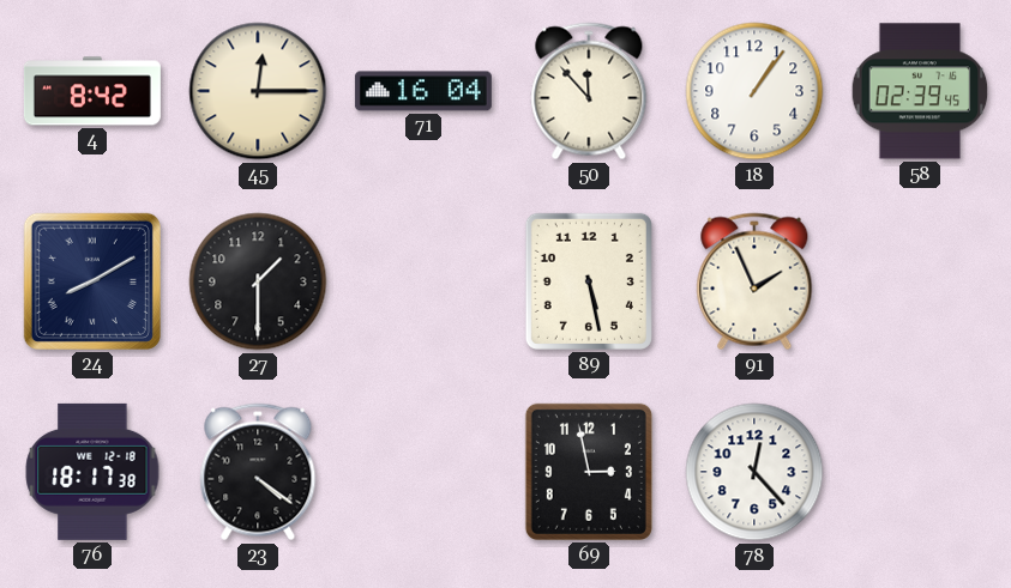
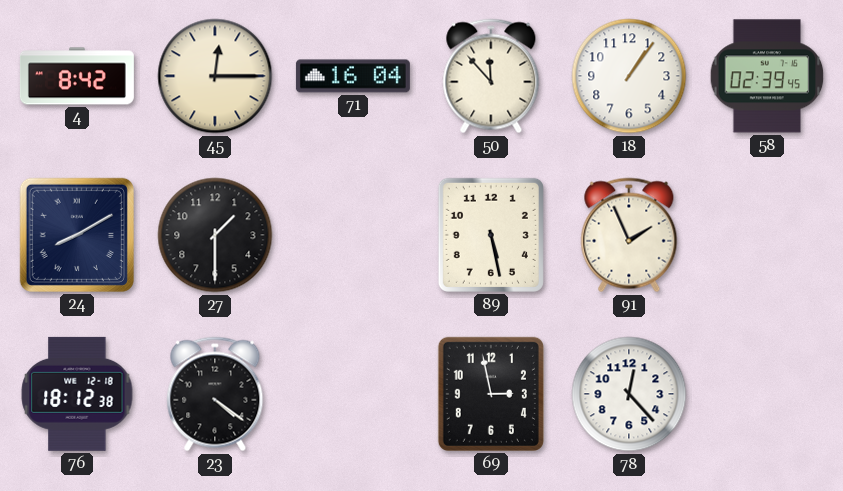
76: 18:17 -> 18:12 (77, 394)
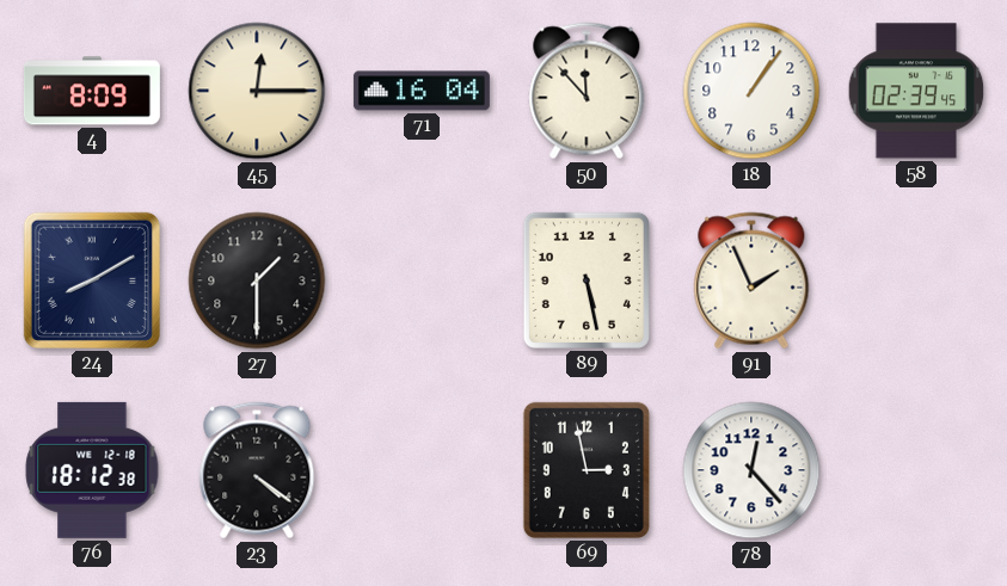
4: 8:42 -> 8:09 (92, 91)
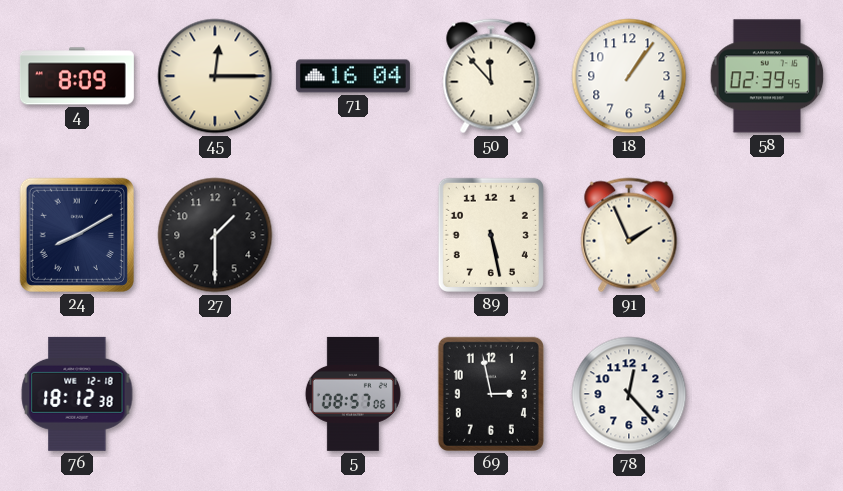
23: 4:21 -> none (257, 470)
5: none -> 08:57 (353, 394)
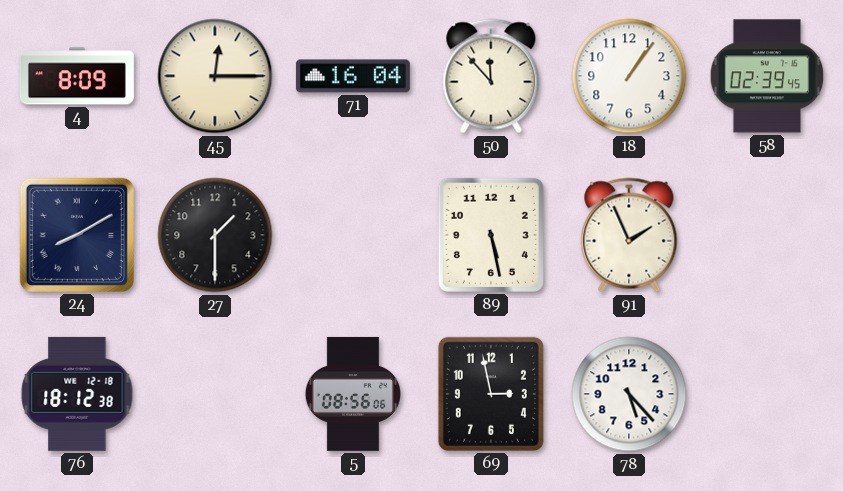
5: 08:57 -> 08:56 (353, 394)
78: 12:23 -> 5:23 (629, 394)
